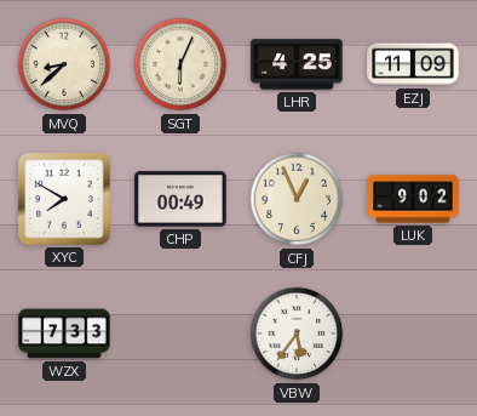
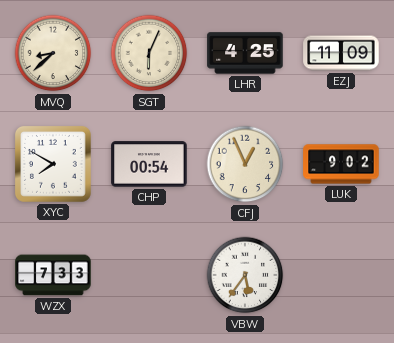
CHP: 00:49 -> 00:54 (149, 164)
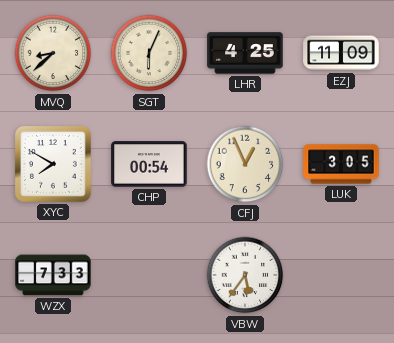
LUK: 9:02 -> 3:05 (341, 164)
